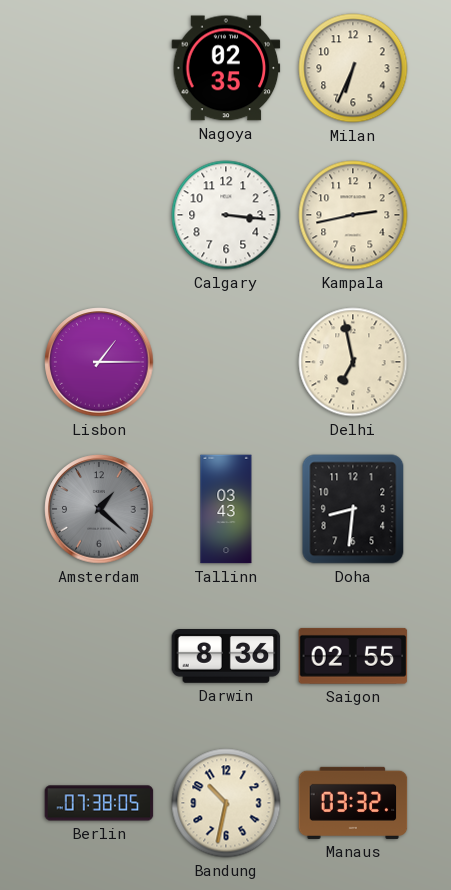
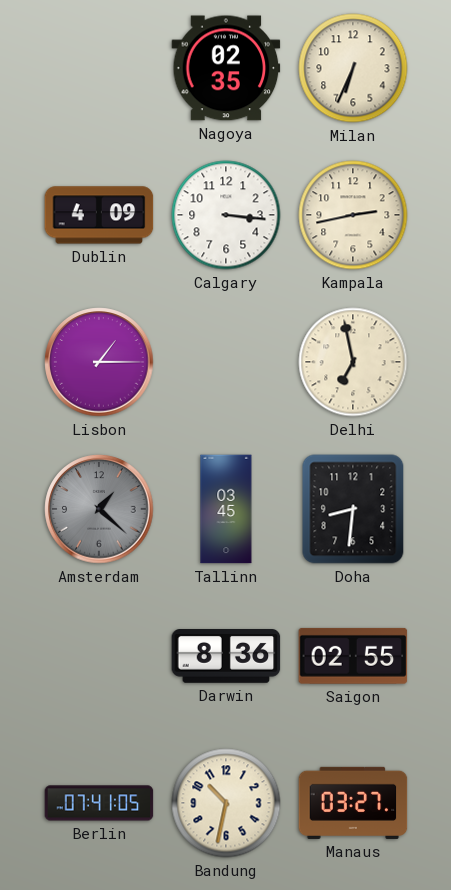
Dublin: none -> 4:09 (99, 215)
Tallinn: 03:43 -> 03:45 (226, 509)
Berlin: 07:38 -> 07:41 (99, 803)
Manaus: 03:32 -> 03:27 (353, 803)
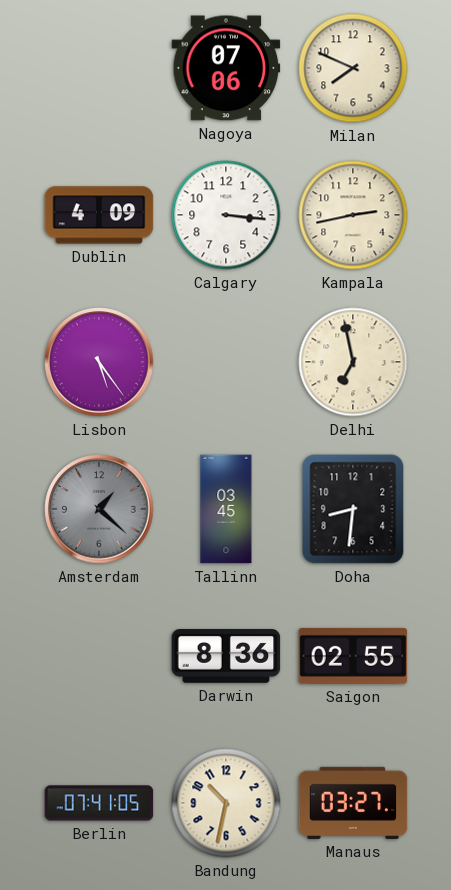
Nagoya: 02:35 -> 07:06 (226, 68)
Milan: 6:34 -> 7:49 (353, 68)
Lisbon: 1:15 -> 5:24 (99, 362)
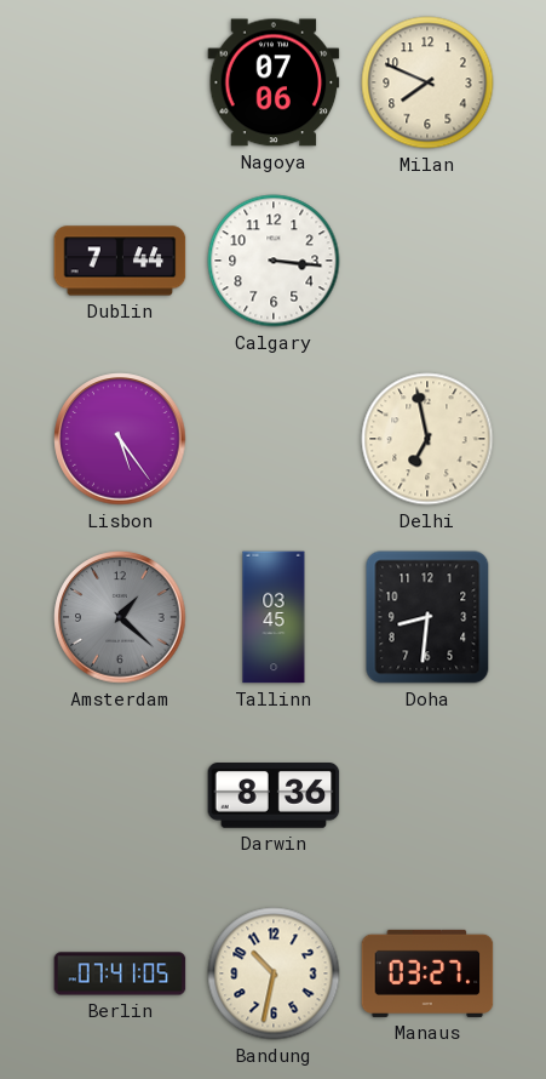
Dublin: 4:09 -> 7:44 (120, 261)
Kampala: 2:43 -> none (353, 215)
Saigon: 02:55 -> none (353, 656)
